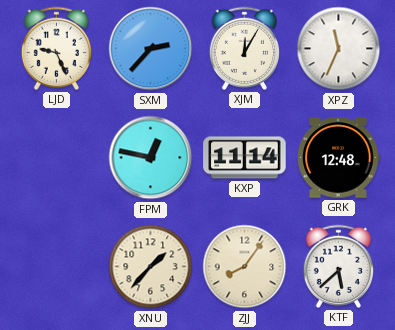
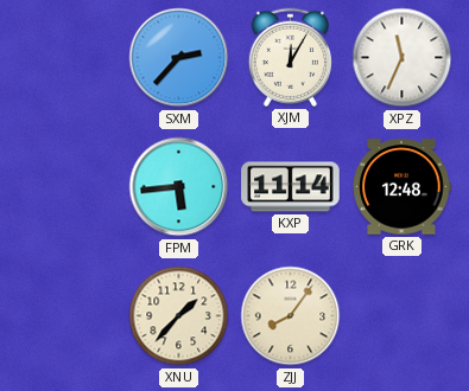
LJD: 9:26 -> none (56, 48)
FPM: 12:47 -> 5:44 (179, 187)
KTF: 5:38 -> none (338, 266)
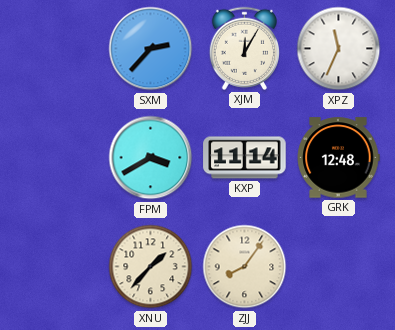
FPM: 5:44 -> 3:40 (151, 158)
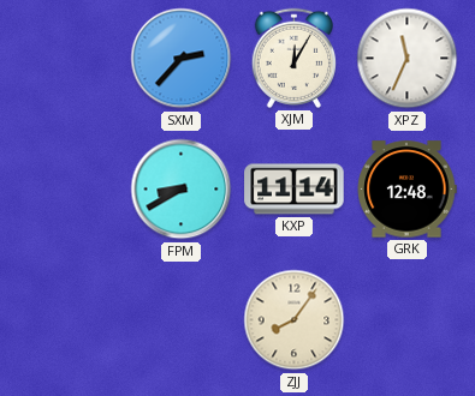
FPM: 3:40 -> 8:40 (182, 190)
XNU: 1:37 -> none (151, 267)
